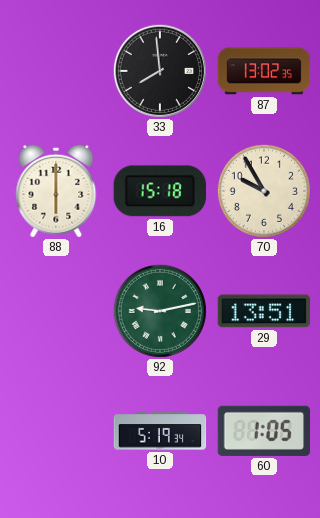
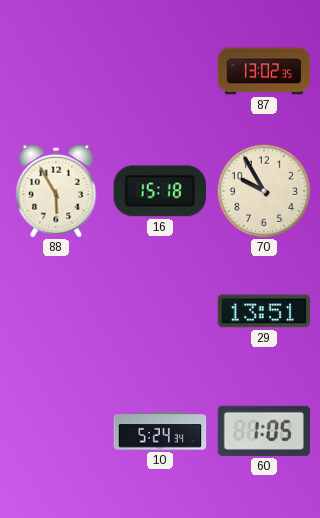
33: 7:59 -> none (160, 71)
88: 6:00 -> 5:55 (56, 191)
92: 9:13 -> none (160, 311)
10: 5:19 -> 5:24 (160, 431)
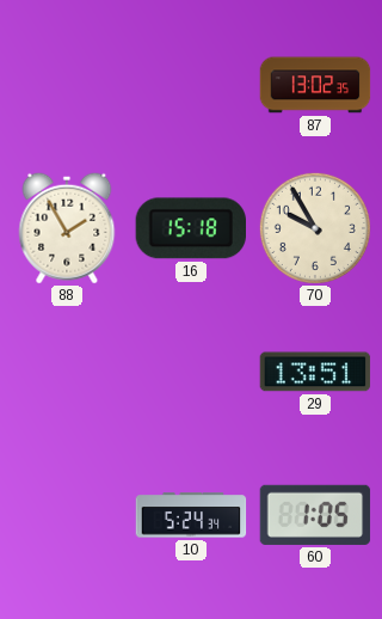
88: 5:55 -> 1:55 (67, 228)
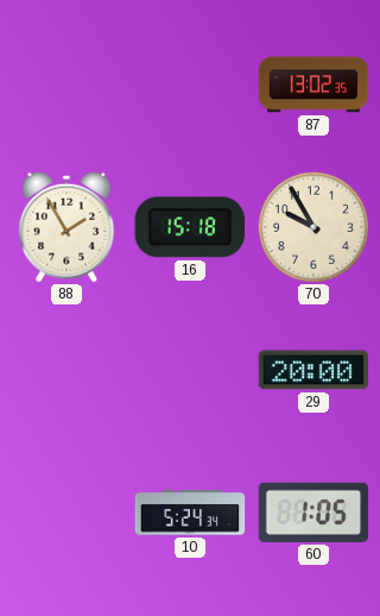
29: 13:51 -> 20:00 (313, 370)
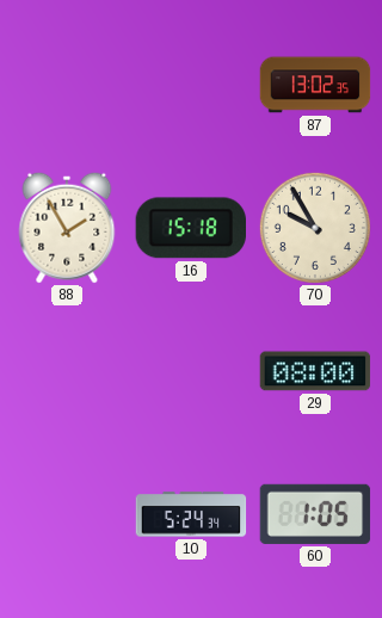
29: 20:00 -> 08:00 (315, 371)
